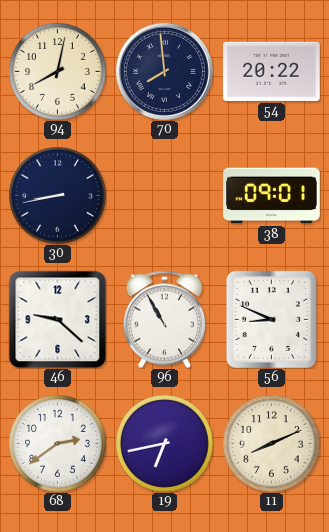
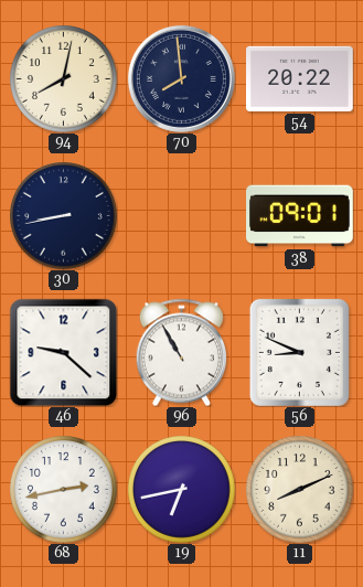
68: 2:39 -> 2:43 (64, 490)
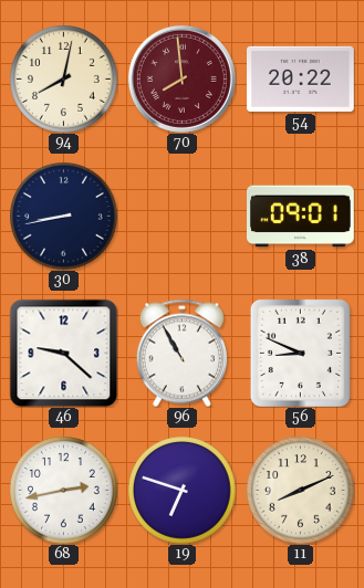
70 dial: navy -> burgundy (181, 78)
19: 6:43 -> 6:48 (183, 491)
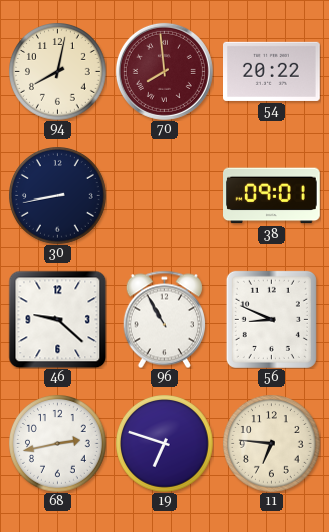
11: 8:11 -> 6:46 (272, 444)
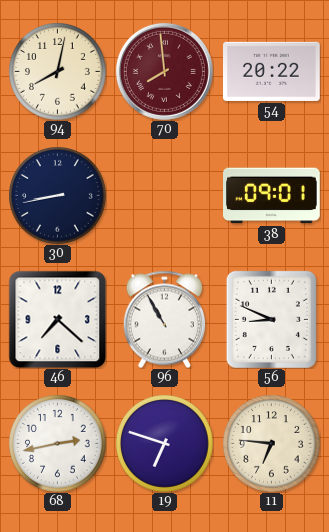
46: 9:22 -> 7:22 (57, 319)
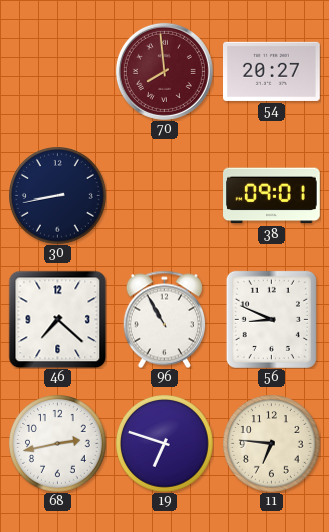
94: 8:02 -> none (58, 72)
54: 20:22 -> 20:27 (272, 71)
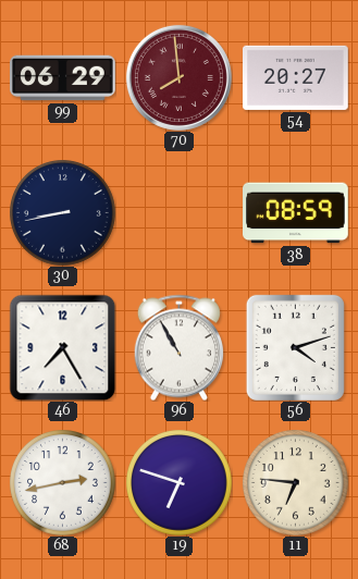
99: none -> 06:29 (63, 78)
38: 09:01 -> 08:59 (296, 213)
46: 7:22 -> 7:25 (62, 347)
56: 8:49 -> 4:12 (295, 347)
